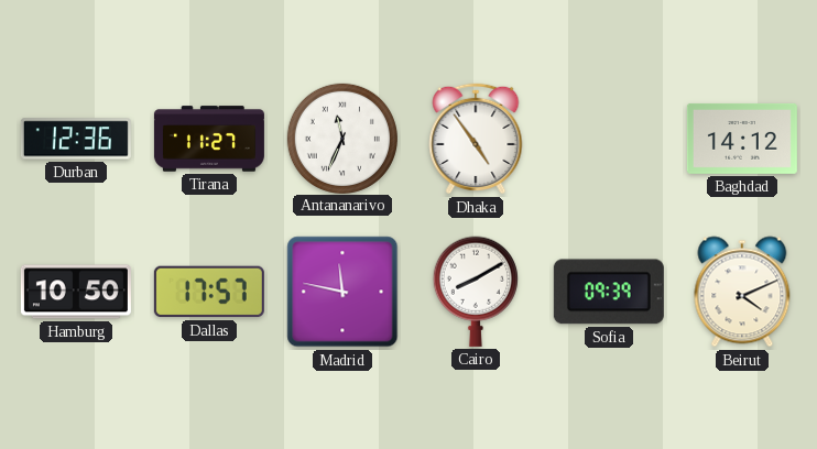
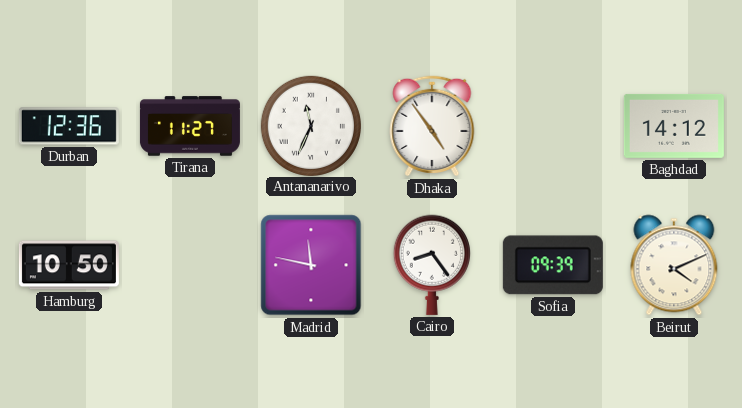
Dallas: 17:57 -> none (209, 292)
Cairo: 8:10 -> 8:24 (432, 265)
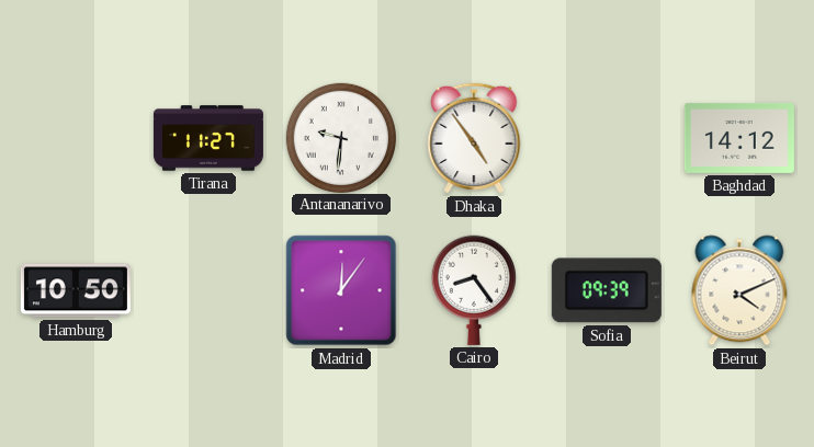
Durban: 12:36 -> none (69, 126)
Antananarivo: 11:34 -> 9:31 (340, 137)
Madrid: 11:47 -> 12:06 (341, 290)
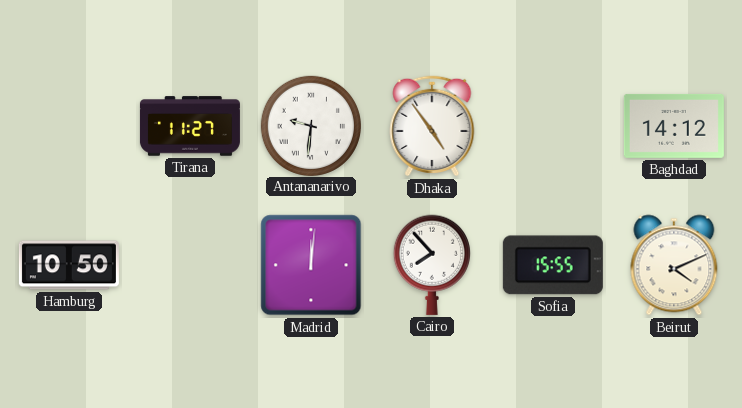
Madrid: 12:06 -> 12:01 (311, 265)
Cairo: 8:24 -> 7:53 (432, 265)
Sofia: 09:39 -> 15:55 (553, 265)
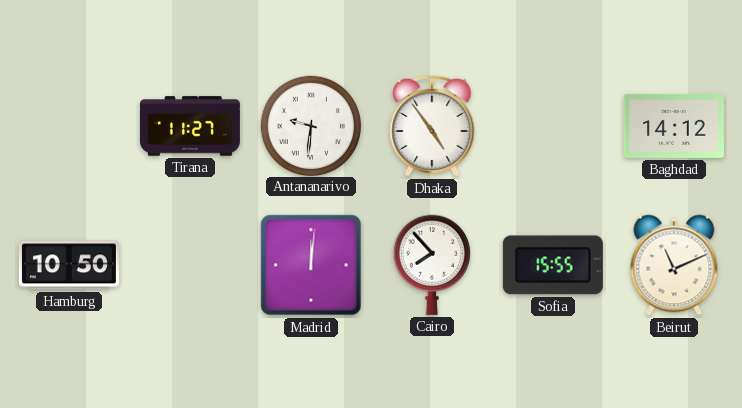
Beirut: 4:11 -> 11:11 (674, 265)
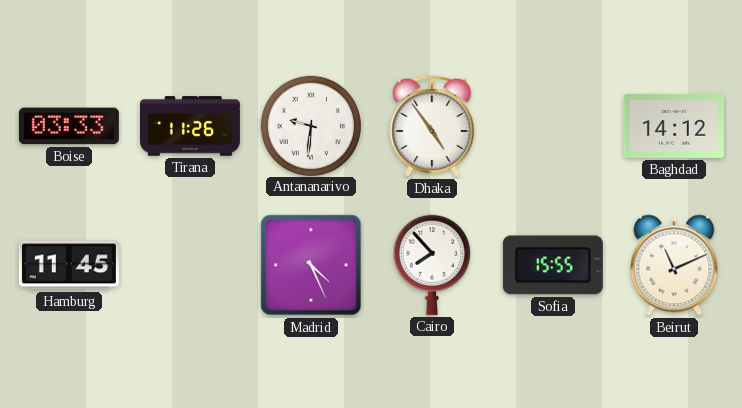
Boise: none -> 03:33 (69, 126)
Tirana: 11:27 -> 11:26 (190, 126)
Hamburg: 10:50 -> 11:45 (69, 265)
Madrid: 12:01 -> 4:26 (311, 265)
